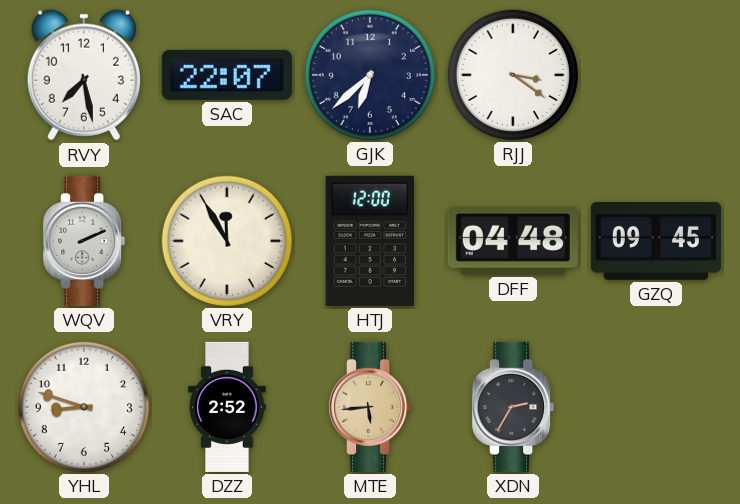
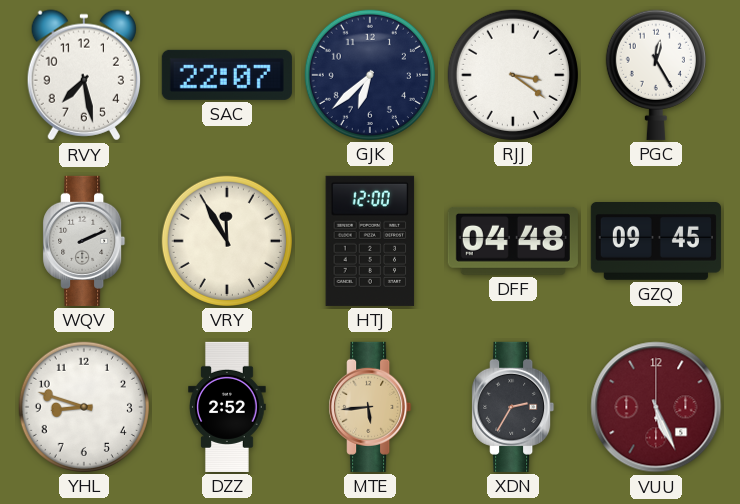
PGC: none -> 12:25 (656, 75)
VUU: none -> 5:26 (656, 407)
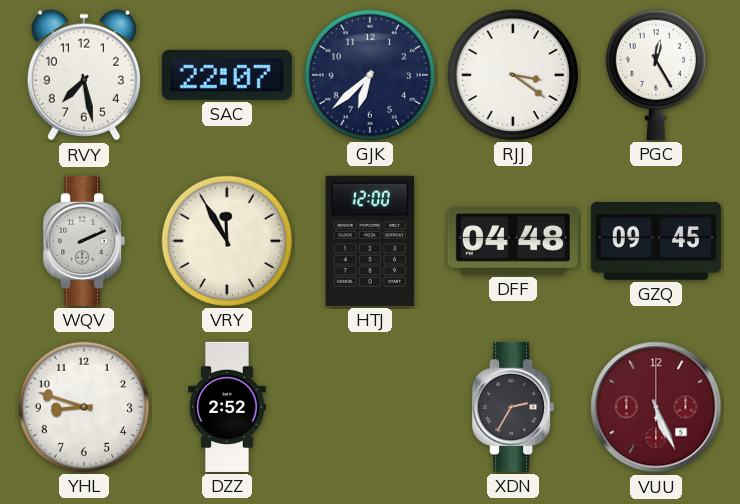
MTE: 5:44 -> none (370, 407)
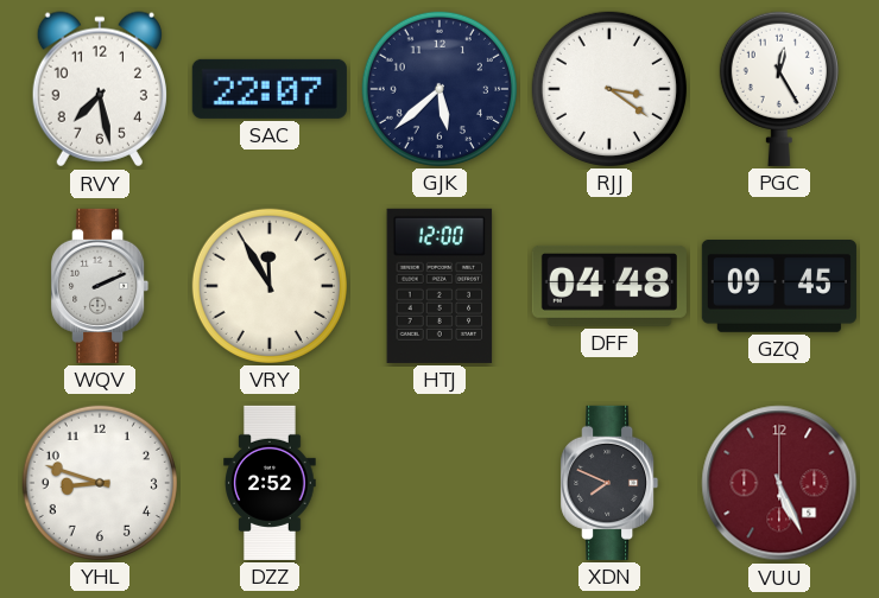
GJK: 6:38 -> 5:38 (439, 89)
XDN: 2:35 -> 7:49 (609, 483)
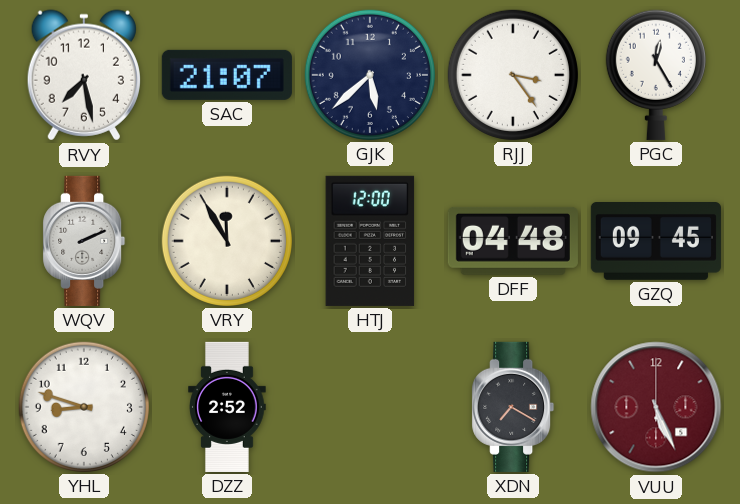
SAC: 22:07 -> 21:07 (227, 75)
RJJ: 3:21 -> 3:24 (513, 75)
XDN: 7:49 -> 7:20 (513, 407)
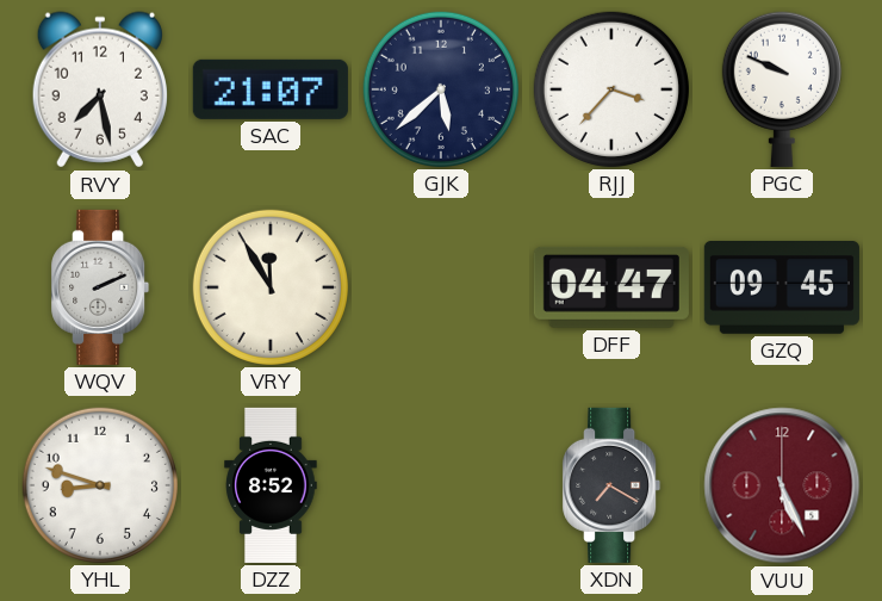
RJJ: 3:24 -> 3:37 (611, 89)
PGC: 12:25 -> 9:49 (782, 89)
HTJ: 12:00 -> none (370, 241)
DFF: 04:48 -> 04:47 (611, 287)
DZZ: 2:52 -> 8:52 (271, 485)
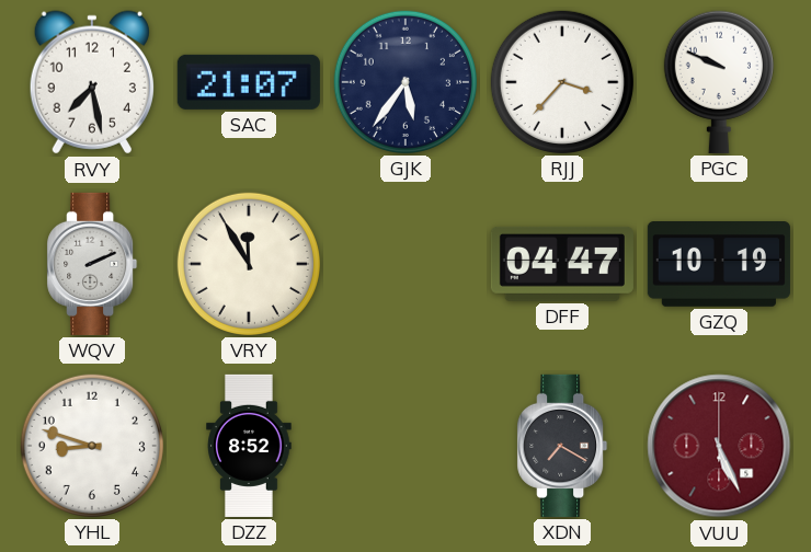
GJK: 5:38 -> 5:36 (405, 82)
GZQ: 09:45 -> 10:19 (719, 265)
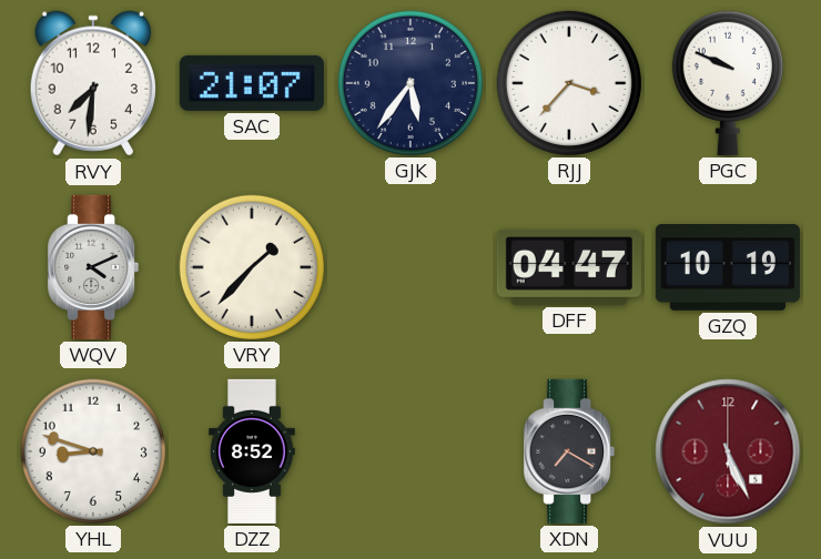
RVY: 7:28 -> 7:31 (93, 83)
WQV: 2:11 -> 4:11 (93, 267)
VRY: 11:55 -> 1:37 (252, 267)
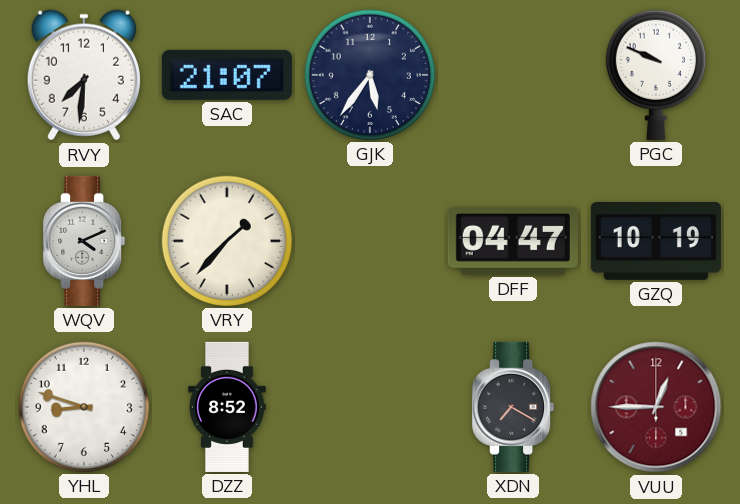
RJJ: 3:37 -> none (569, 83)
VUU: 5:26 -> 12:45 (656, 407)
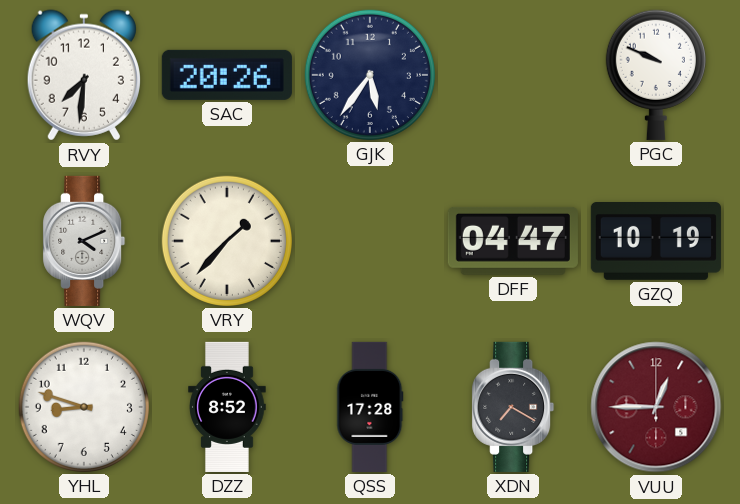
SAC: 21:07 -> 20:26 (227, 75)
QSS: none -> 17:28 (370, 407)
